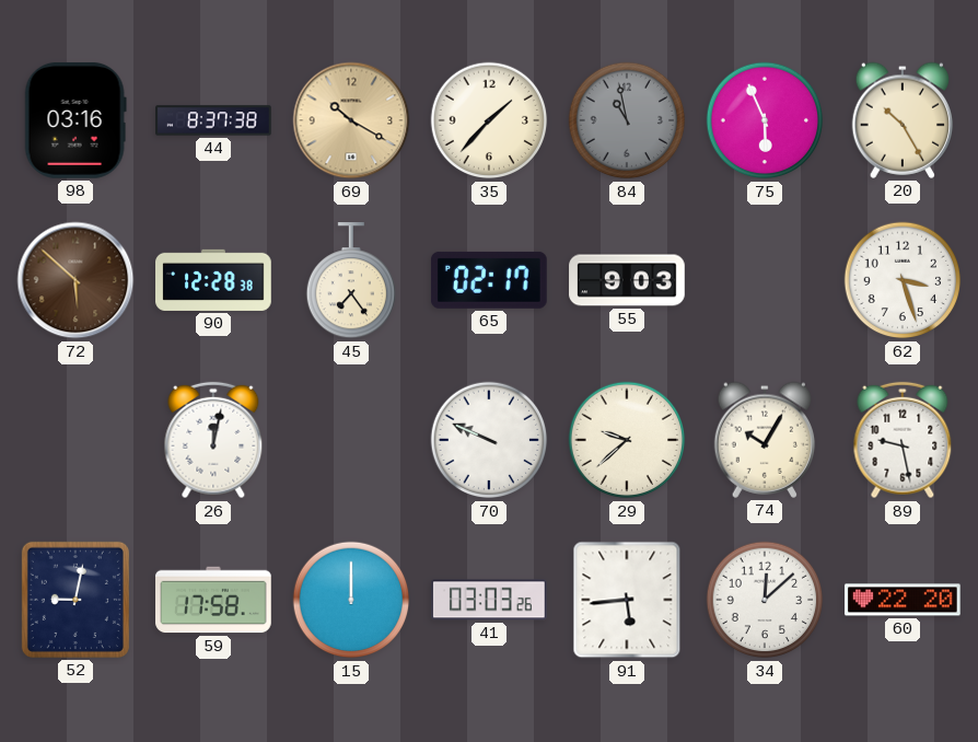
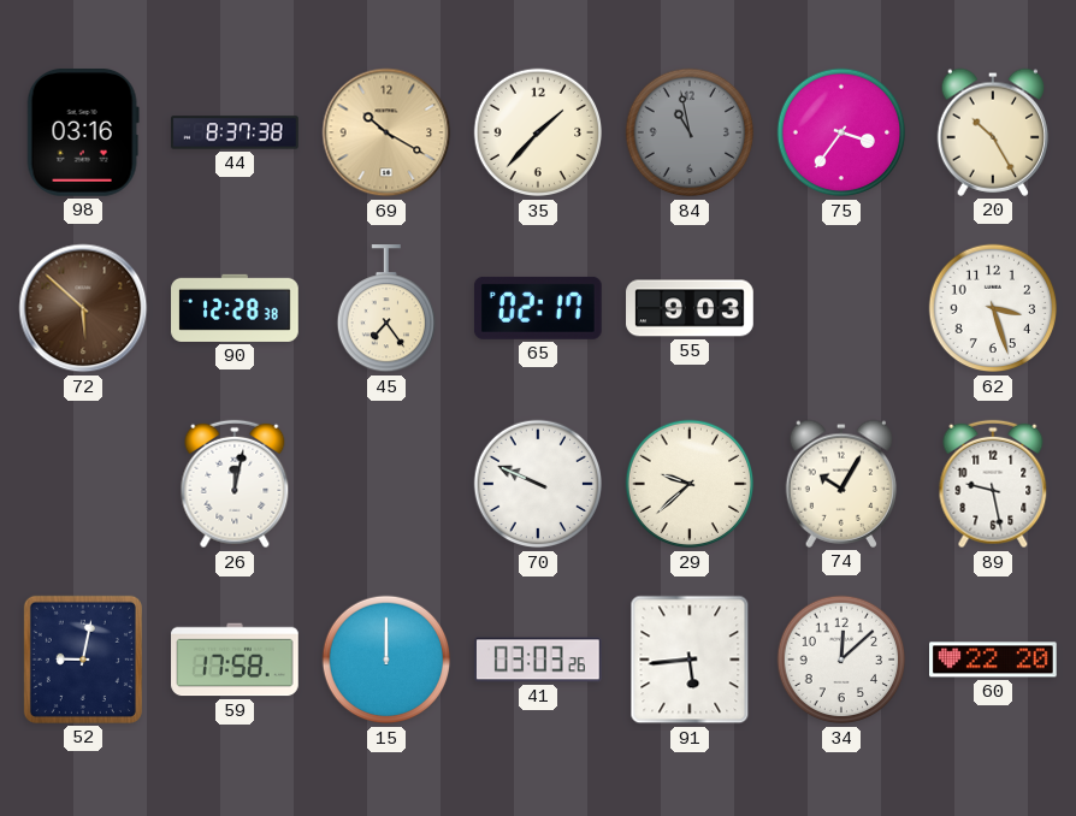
75: 5:56 -> 3:36 (841, 132)
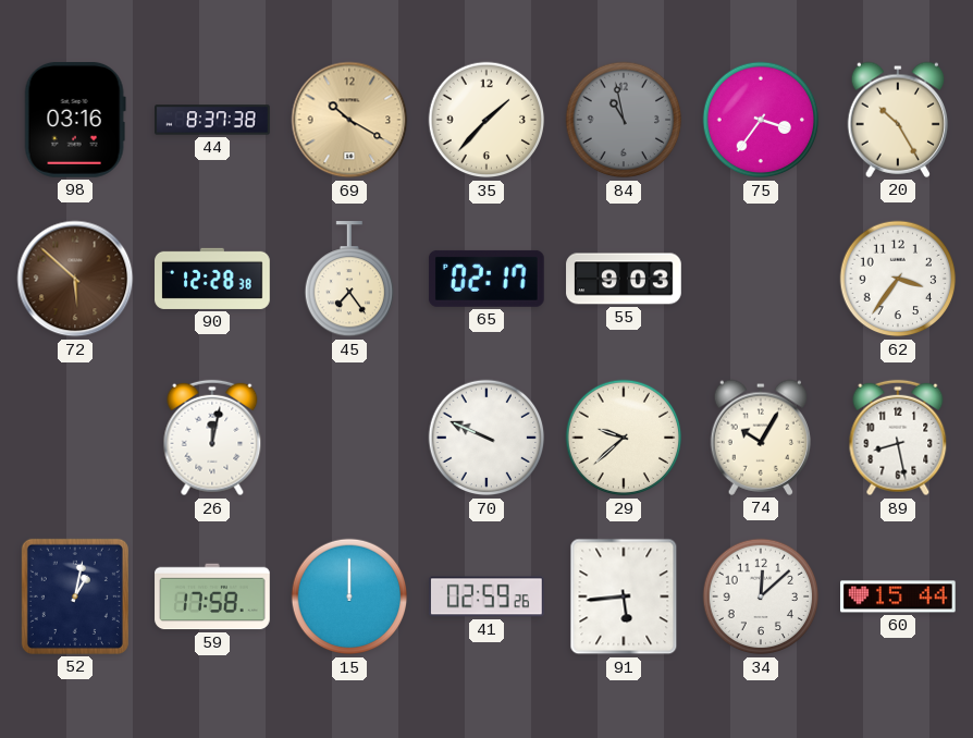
62: 3:27 -> 3:36 (898, 279)
89: 9:28 -> 8:28 (898, 438)
52: 9:02 -> 1:02 (75, 596)
41: 03:03 -> 02:59 (488, 596)
60: 22:20 -> 15:44 (898, 596)
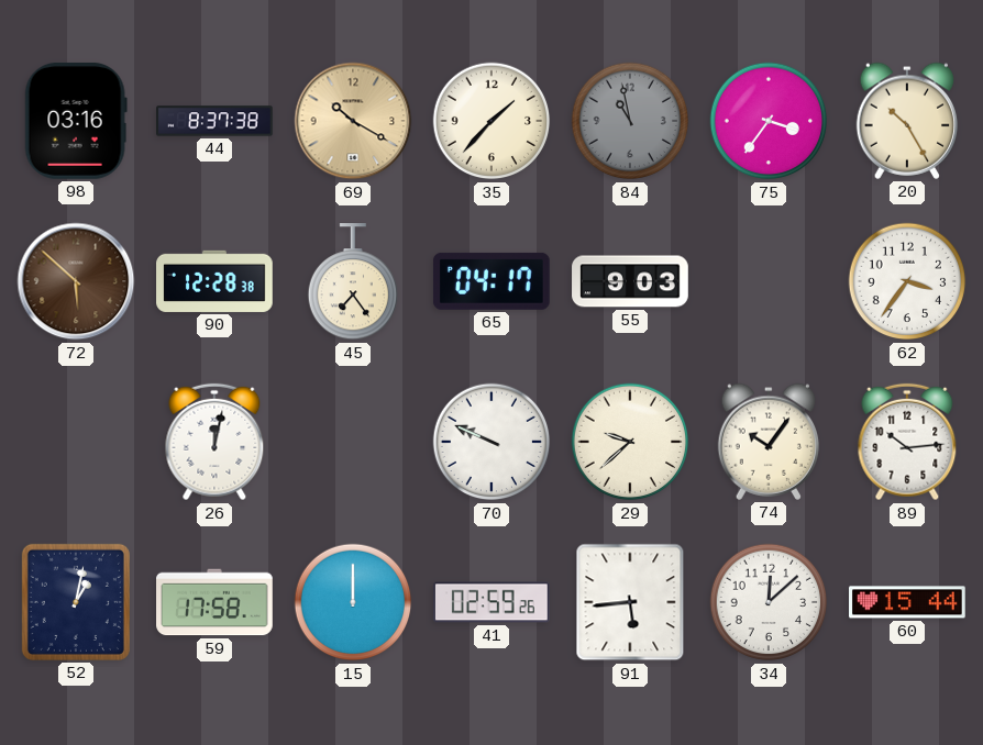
65: 02:17 -> 04:17 (491, 281)
74: 10:05 -> 10:06 (769, 442)
89: 8:28 -> 10:14 (907, 442)
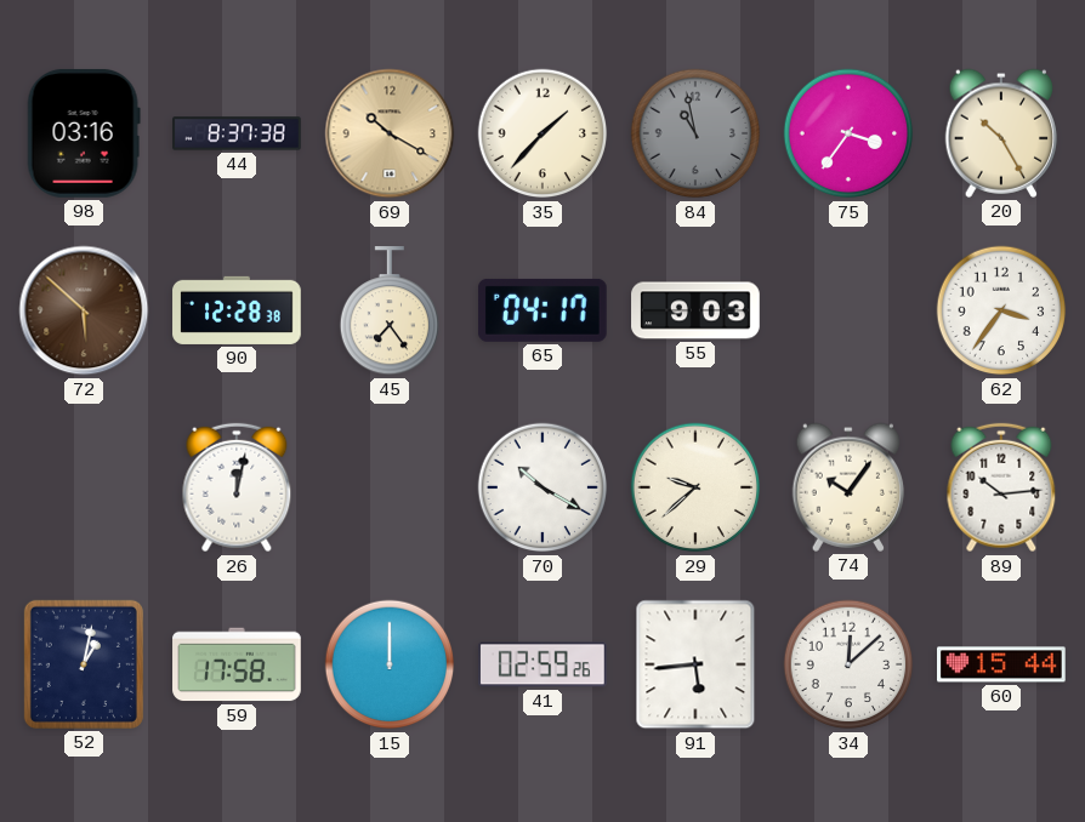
70: 9:49 -> 10:20 (542, 487)
